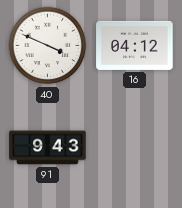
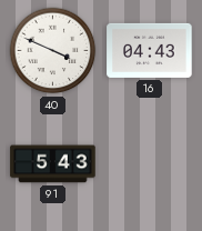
16: 04:12 -> 04:43 (150, 50)
91: 9:43 -> 5:43 (53, 164)
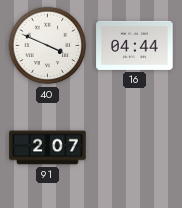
16: 04:43 -> 04:44 (135, 45)
91: 5:43 -> 2:07 (48, 148)
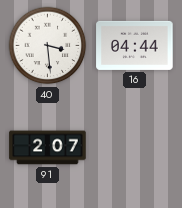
40: 3:49 -> 3:29 (48, 46)
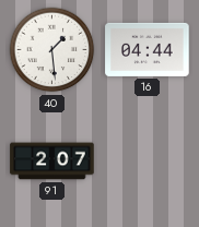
40: 3:29 -> 1:29 (52, 50)
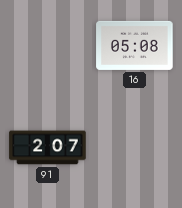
40: 1:29 -> none (52, 50)
16: 04:44 -> 05:08 (135, 45)
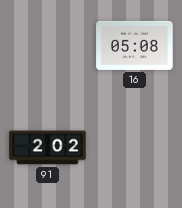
91: 2:07 -> 2:02 (48, 148)
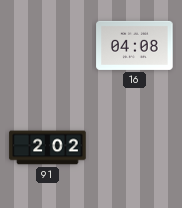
16: 05:08 -> 04:08 (135, 45)
